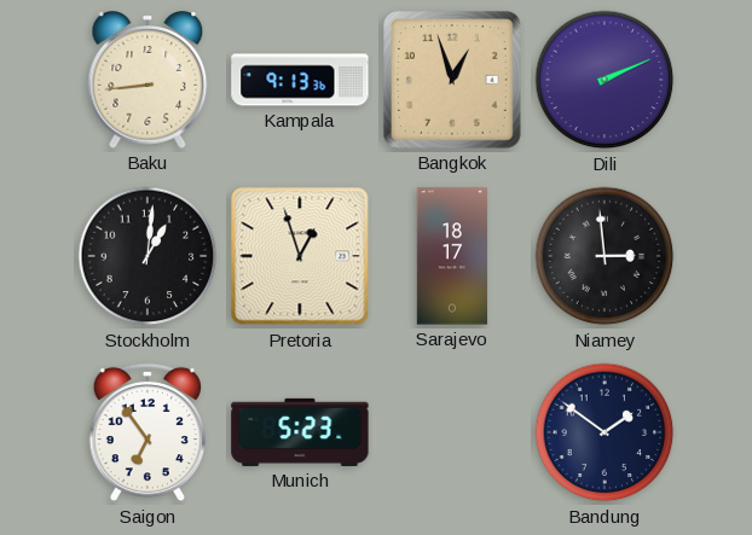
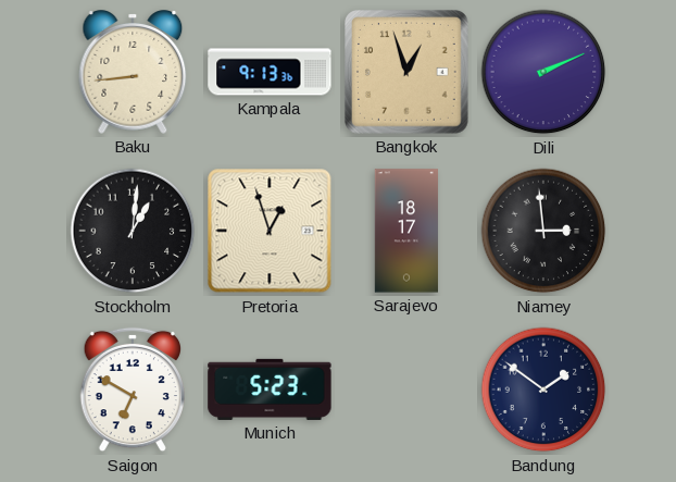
Saigon: 6:54 -> 6:50 (132, 390)
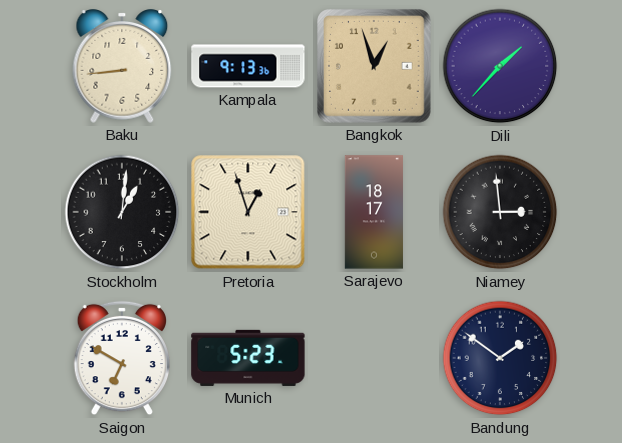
Dili: 2:11 -> 1:37 (500, 66)
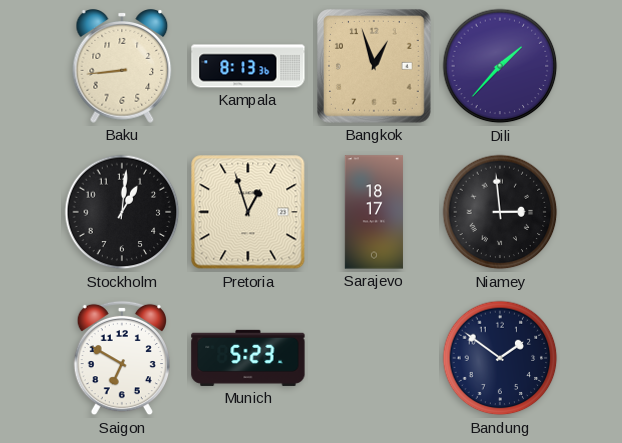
Kampala: 9:13 -> 8:13 (248, 66)
